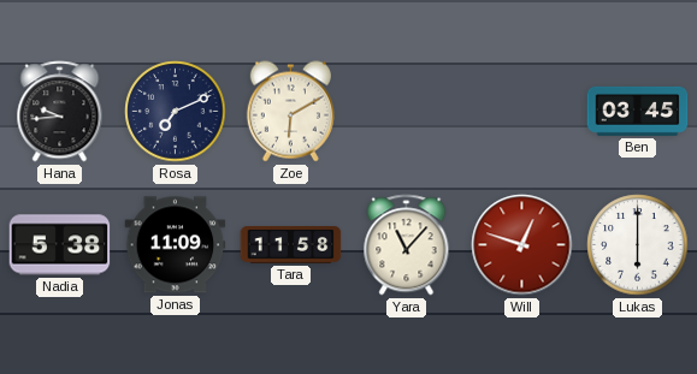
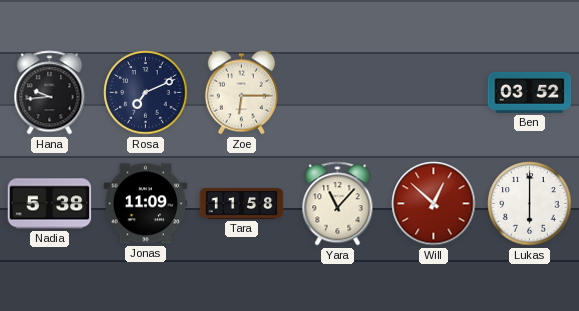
Zoe: 6:10 -> 6:15 (241, 93)
Ben: 03:45 -> 03:52 (530, 92)
Will: 12:48 -> 12:52 (434, 204)
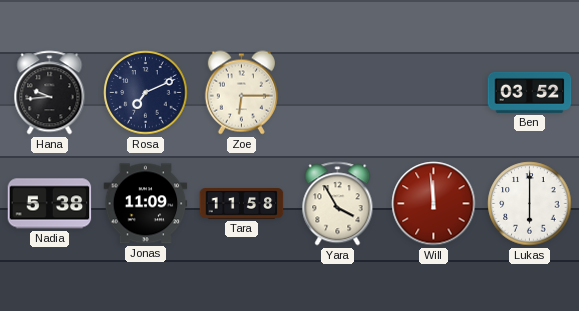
Yara: 11:07 -> 3:55 (338, 204)
Will: 12:52 -> 11:59 (434, 204)
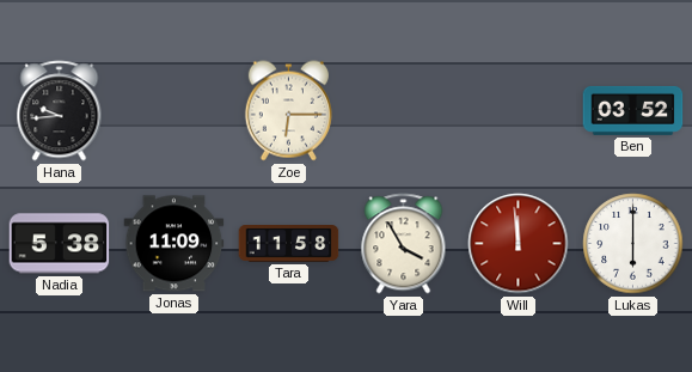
Rosa: 7:11 -> none (146, 93)
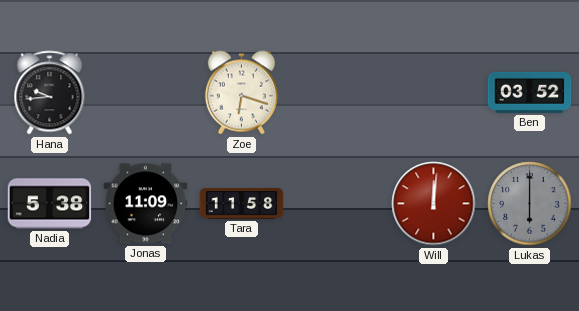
Zoe: 6:15 -> 6:18 (241, 93)
Yara: 3:55 -> none (404, 244)
Will: 11:59 -> 12:01 (434, 204)
Lukas dial: white -> grey (530, 204)
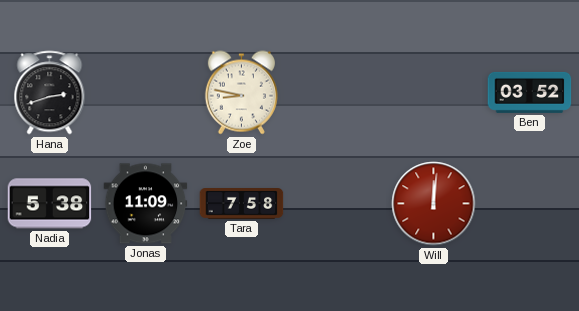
Hana: 9:44 -> 2:42 (50, 93)
Zoe: 6:18 -> 8:47 (241, 93)
Tara: 11:58 -> 7:58 (242, 204)
Lukas: 6:00 -> none (530, 204)
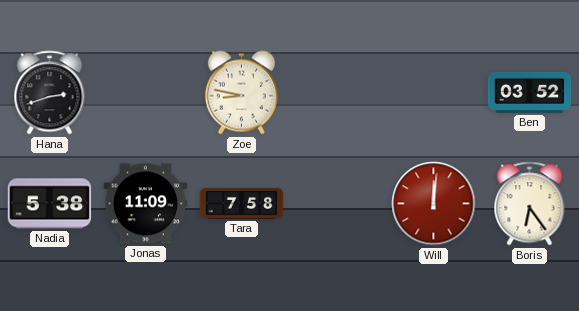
Boris: none -> 6:24 (530, 204)
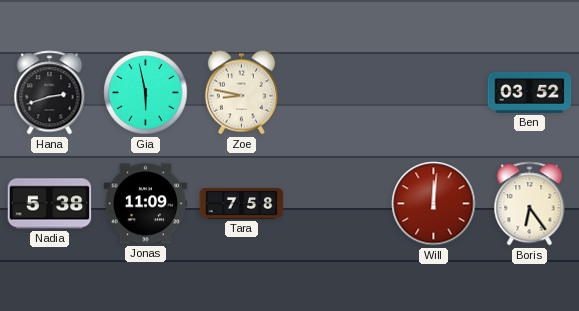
Gia: none -> 5:58 (146, 93)
